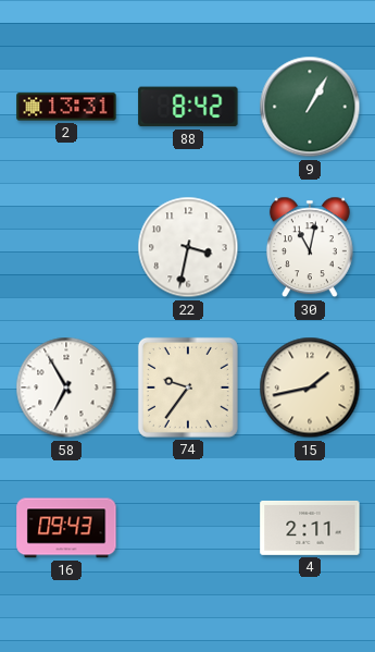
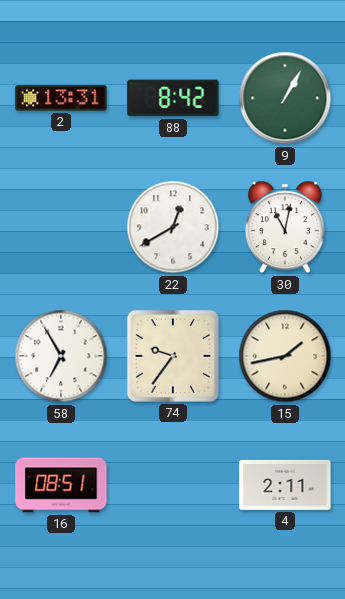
22: 3:32 -> 12:40 (173, 227)
16: 09:43 -> 08:51 (61, 485)
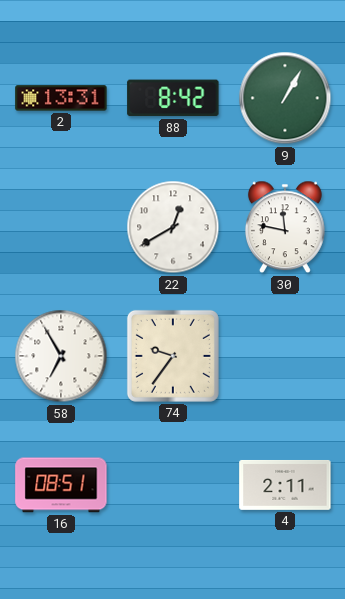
30: 11:02 -> 11:47 (285, 227)
15: 1:43 -> none (285, 356)
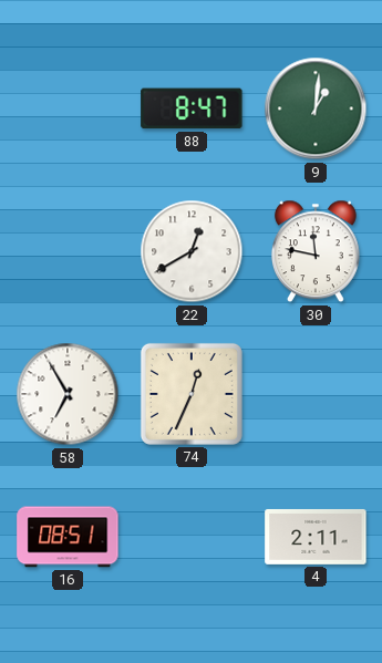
2: 13:31 -> none (61, 98)
88: 8:42 -> 8:47 (192, 108)
9: 1:05 -> 1:01 (316, 108)
74: 9:36 -> 12:34 (192, 394)
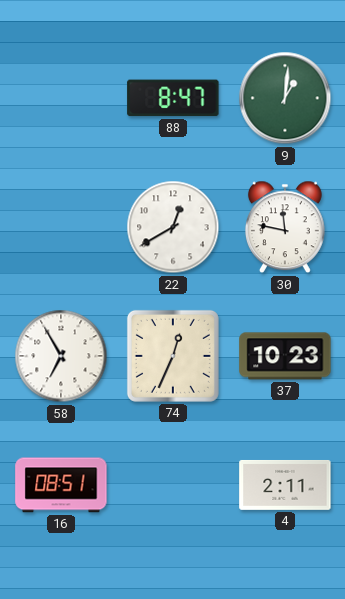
37: none -> 10:23 (285, 356)
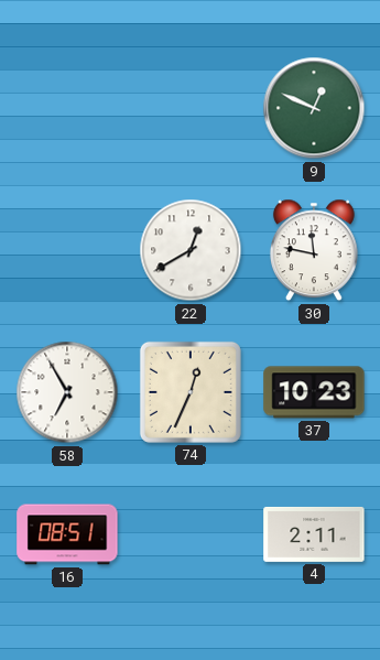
88: 8:47 -> none (173, 98)
9: 1:01 -> 12:49 (314, 108)
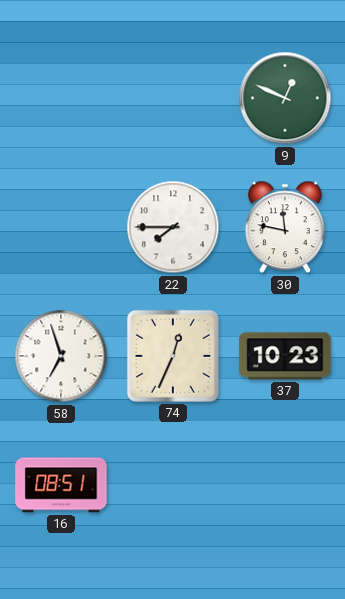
22: 12:40 -> 7:45 (173, 227)
58: 6:55 -> 6:57 (61, 356)
4: 2:11 -> none (314, 534)
